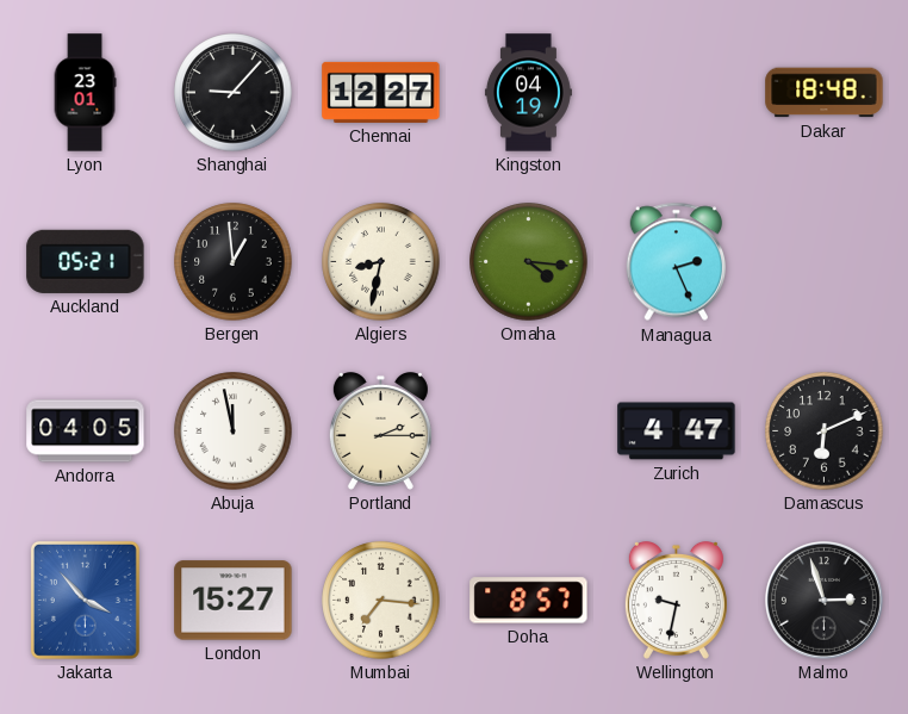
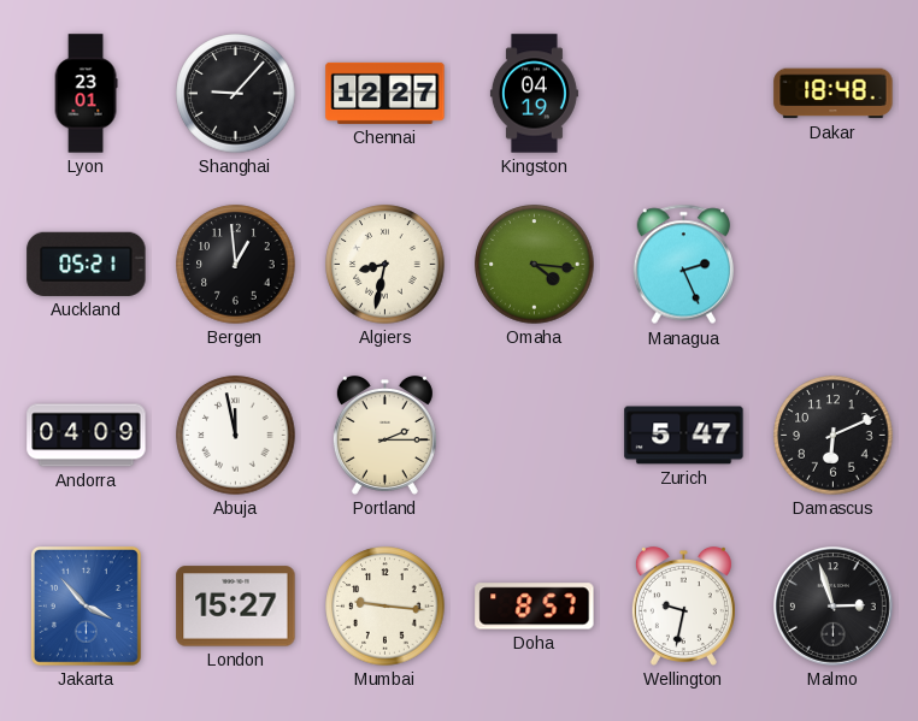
Andorra: 04:05 -> 04:09 (87, 436)
Zurich: 4:47 -> 5:47 (684, 436)
Mumbai: 7:16 -> 9:16 (386, 607)
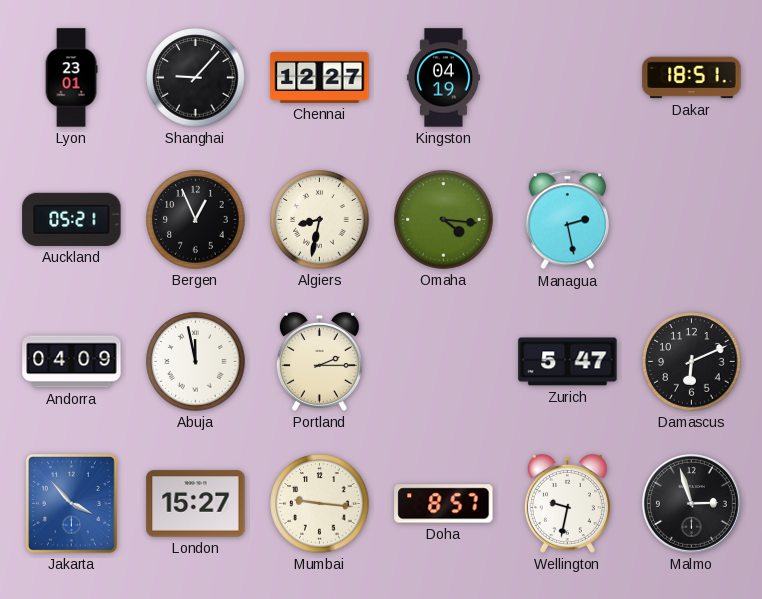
Dakar: 18:48 -> 18:51 (692, 78)
Bergen: 12:59 -> 12:56 (196, 220)
Managua: 2:26 -> 2:28 (568, 220)
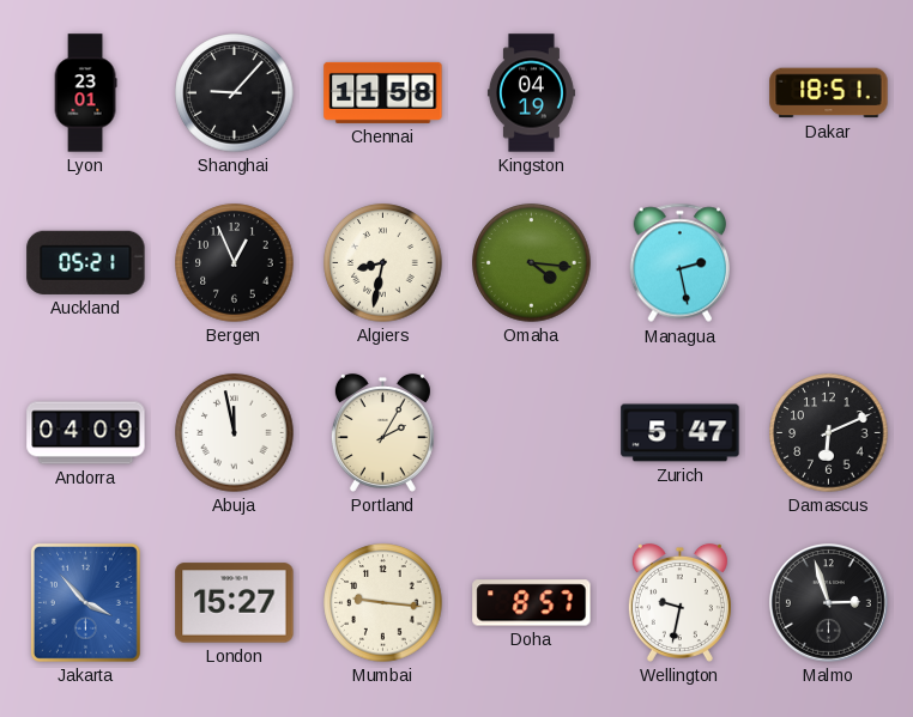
Chennai: 12:27 -> 11:58 (383, 92)
Portland: 2:15 -> 2:05 (382, 433)
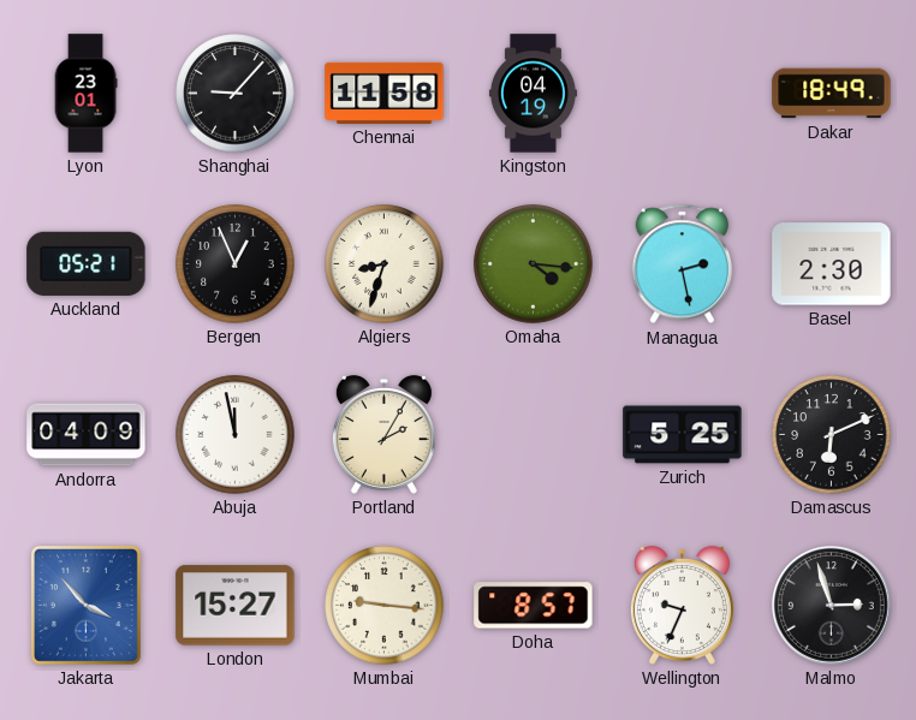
Dakar: 18:51 -> 18:49 (832, 94)
Algiers: 8:32 -> 8:33 (385, 264)
Basel: none -> 2:30 (832, 264)
Zurich: 5:47 -> 5:25 (683, 435)
Wellington: 9:32 -> 9:34 (682, 606)
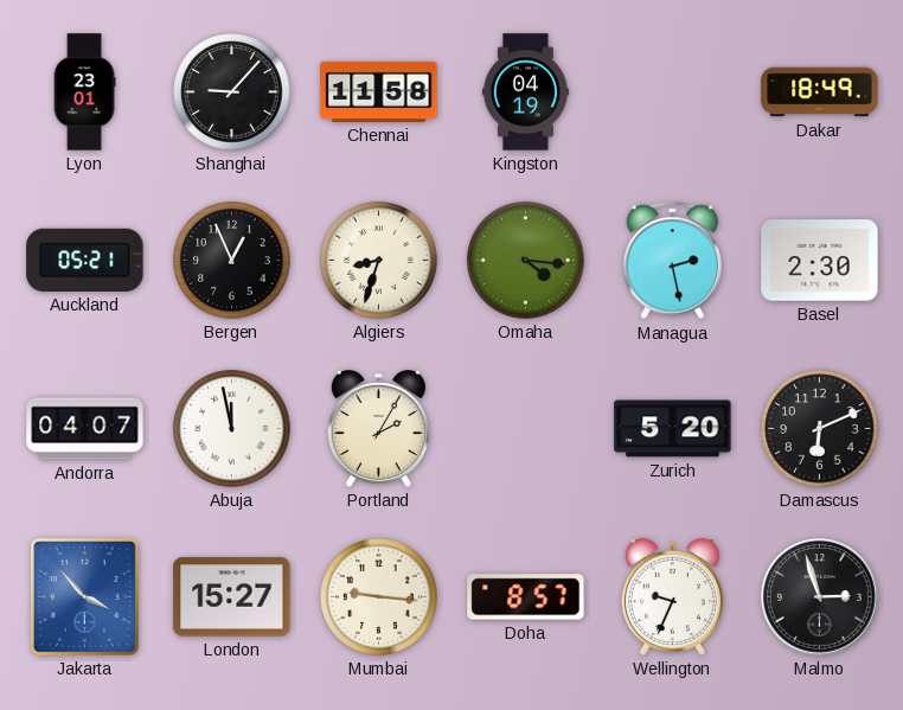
Andorra: 04:09 -> 04:07 (85, 429)
Zurich: 5:25 -> 5:20 (673, 429)
